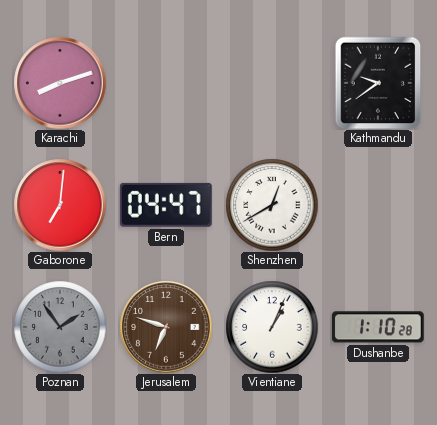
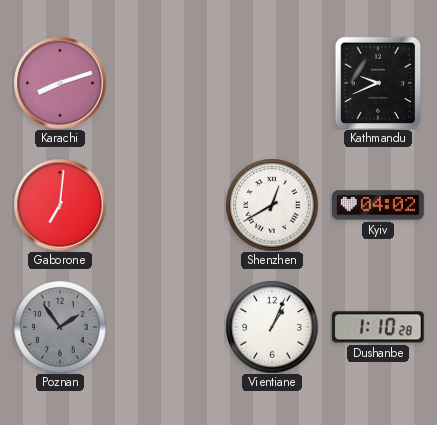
Kathmandu: 9:39 -> 9:41 (378, 83)
Bern: 04:47 -> none (166, 205)
Kyiv: none -> 04:02 (379, 205)
Jerusalem: 6:48 -> none (166, 327)
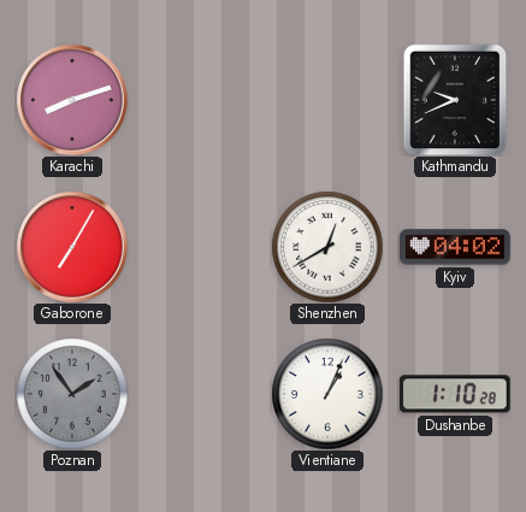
Gaborone: 7:01 -> 7:05 (72, 247)
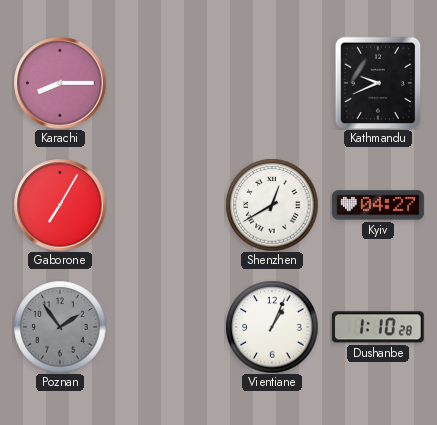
Karachi: 8:12 -> 8:15 (60, 83)
Kyiv: 04:02 -> 04:27 (379, 205)
